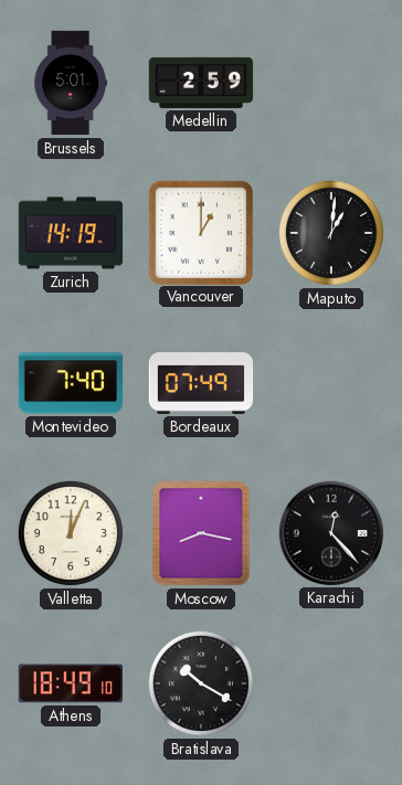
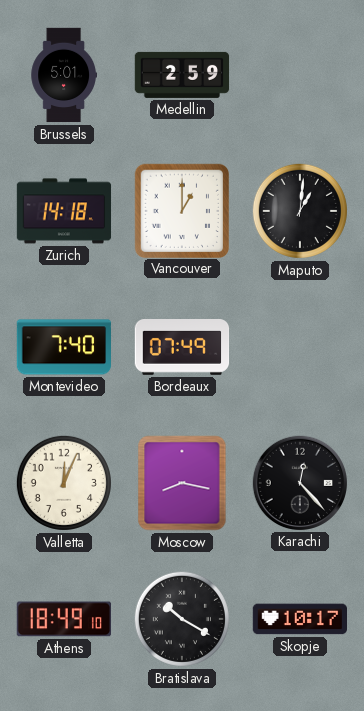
Zurich: 14:19 -> 14:18 (64, 211)
Skopje: none -> 10:17 (299, 619)
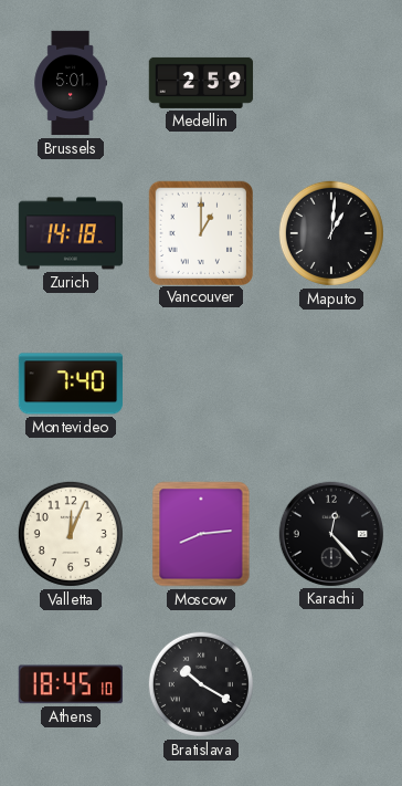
Bordeaux: 07:49 -> none (182, 348)
Moscow: 8:17 -> 8:14 (201, 534)
Athens: 18:49 -> 18:45 (70, 684)
Skopje: 10:17 -> none (299, 619)
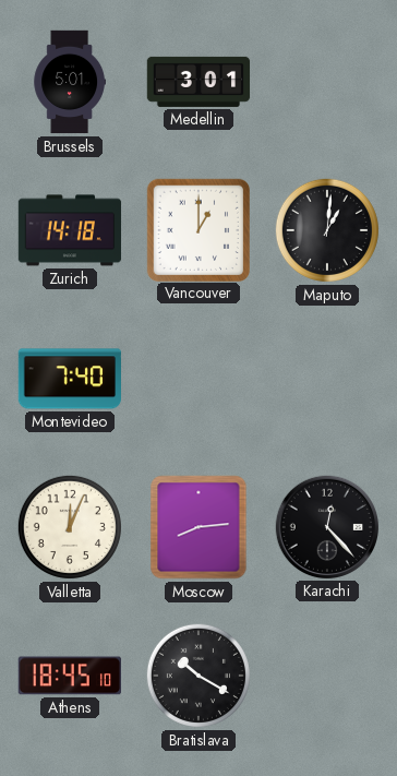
Medellin: 2:59 -> 3:01 (198, 82)
